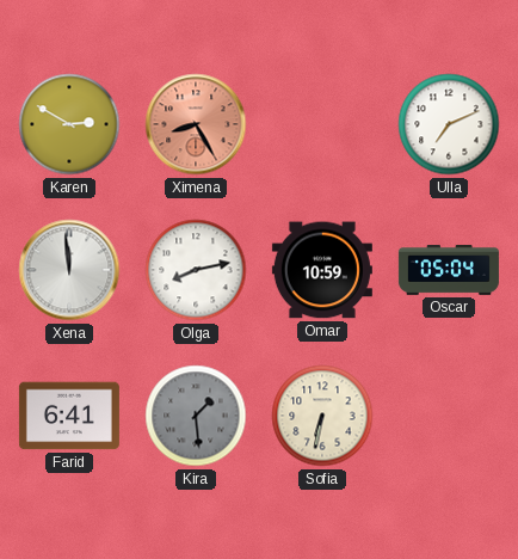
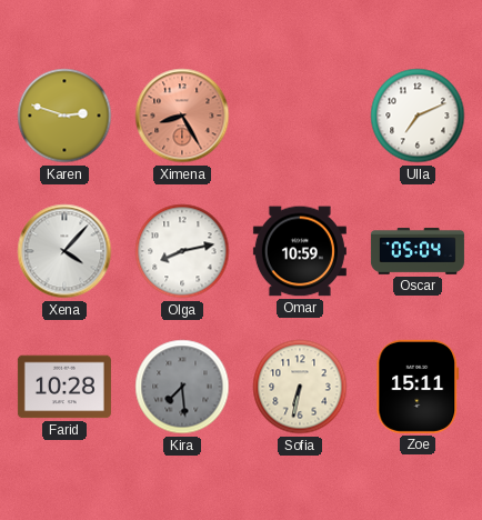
Karen: 2:50 -> 2:48 (64, 116)
Xena: 11:59 -> 4:07 (64, 251)
Farid: 6:41 -> 10:28 (64, 387)
Kira: 1:29 -> 7:29 (182, 387)
Zoe: none -> 15:11 (418, 387)
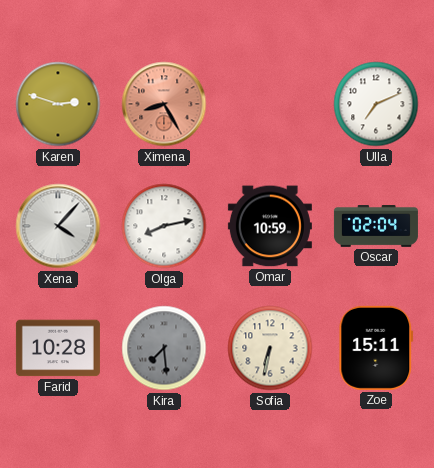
Oscar: 05:04 -> 02:04 (376, 227)
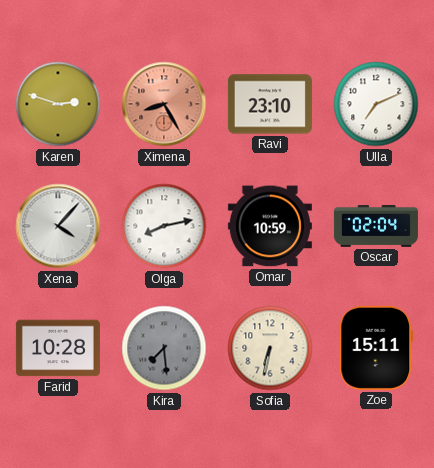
Ravi: none -> 23:10 (270, 104)
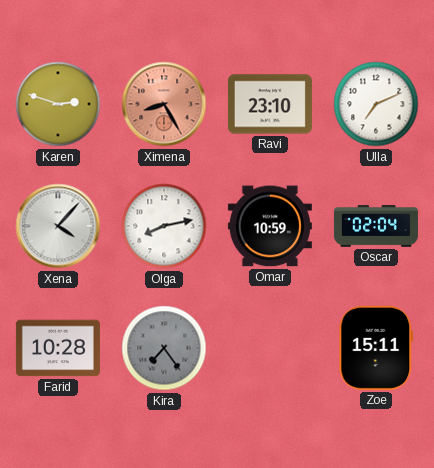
Kira: 7:29 -> 7:24 (164, 348)
Sofia: 6:32 -> none (270, 348)
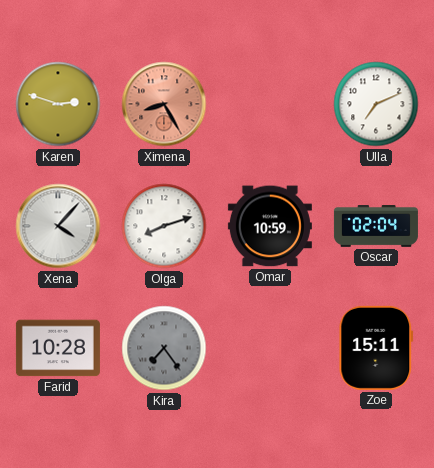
Ravi: 23:10 -> none (270, 104)
Olga: 8:13 -> 8:12 (164, 226)
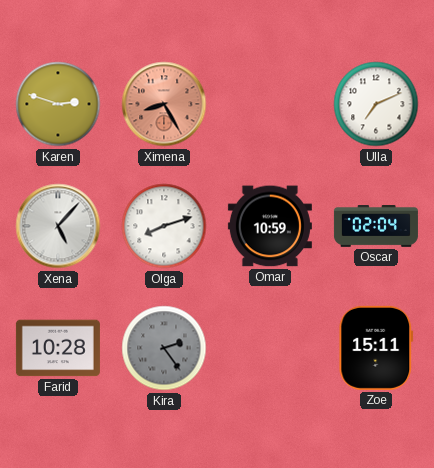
Xena: 4:07 -> 5:07 (58, 226)
Kira: 7:24 -> 2:24 (164, 348)
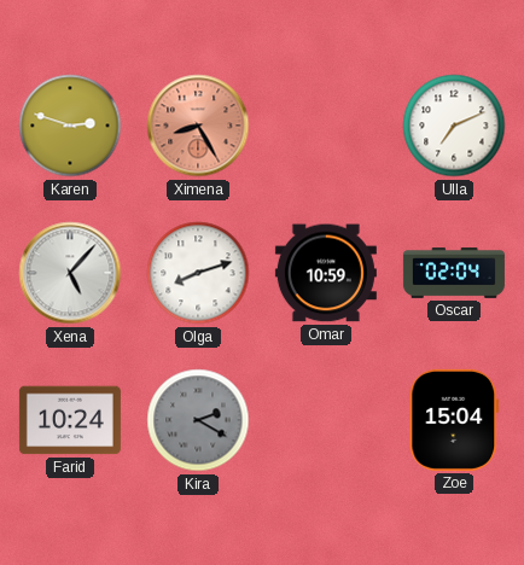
Farid: 10:28 -> 10:24 (70, 420)
Kira: 2:24 -> 2:20 (198, 420)
Zoe: 15:11 -> 15:04 (454, 420)
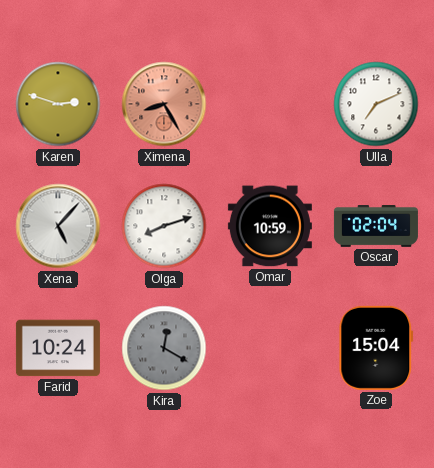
Kira: 2:20 -> 12:20 (164, 348)
